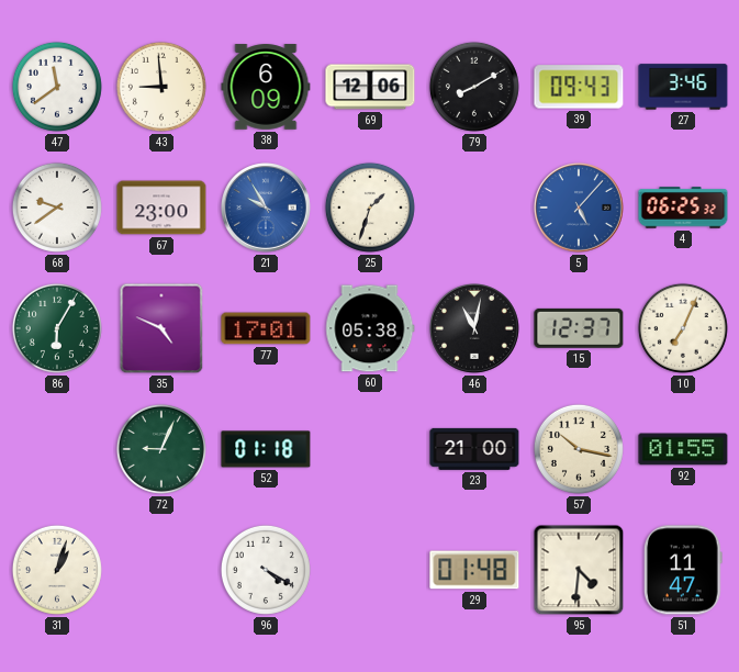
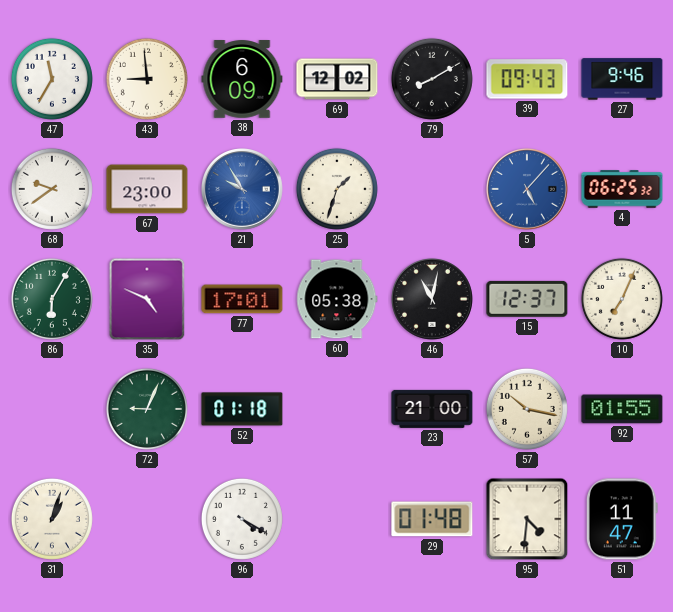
47: 11:39 -> 11:35 (52, 79)
69: 12:06 -> 12:02 (337, 79)
27: 3:46 -> 9:46 (622, 79)
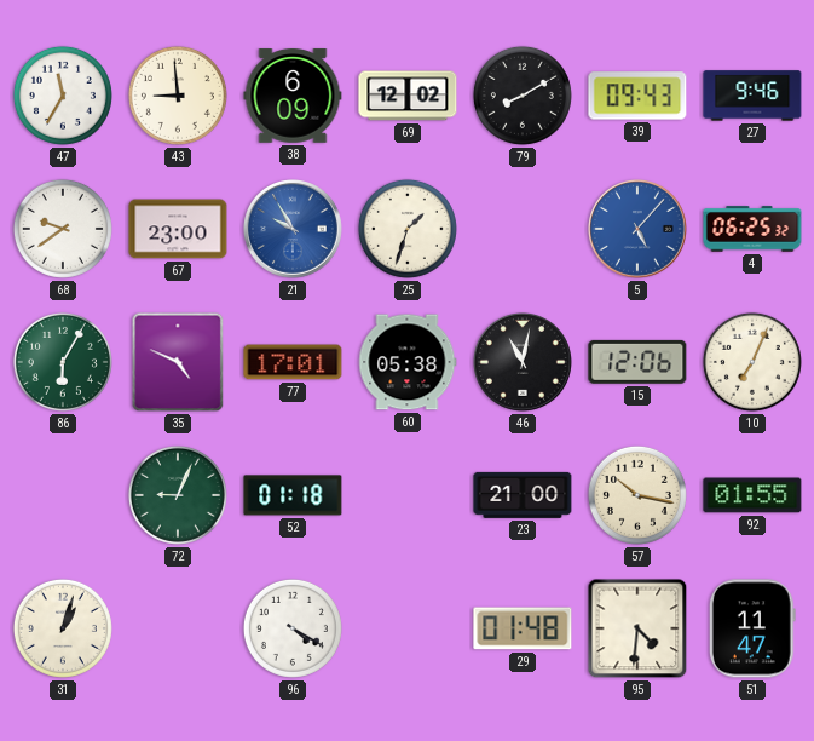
15: 12:37 -> 12:06 (637, 362)
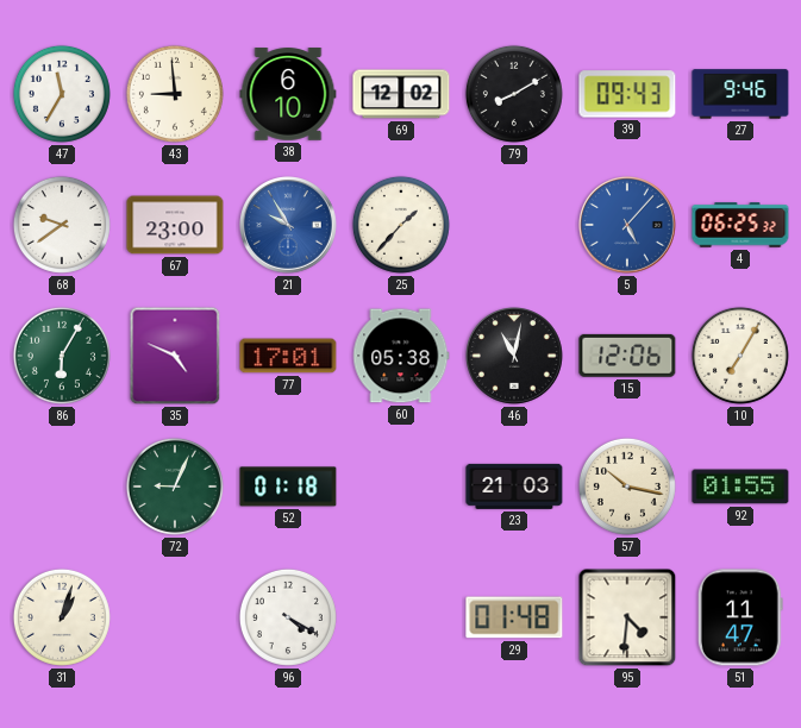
38: 6:09 -> 6:10 (288, 94)
25: 1:33 -> 1:37 (401, 225)
10: 7:04 -> 7:05 (740, 356)
23: 21:00 -> 21:03 (514, 487)
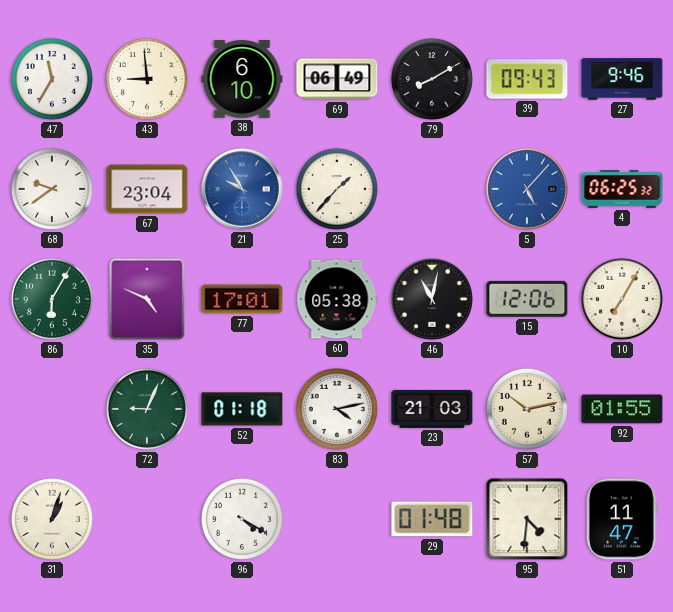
69: 12:02 -> 06:49 (337, 79)
67: 23:00 -> 23:04 (147, 189)
83: none -> 4:13 (337, 409)
57: 10:17 -> 10:13 (527, 409)
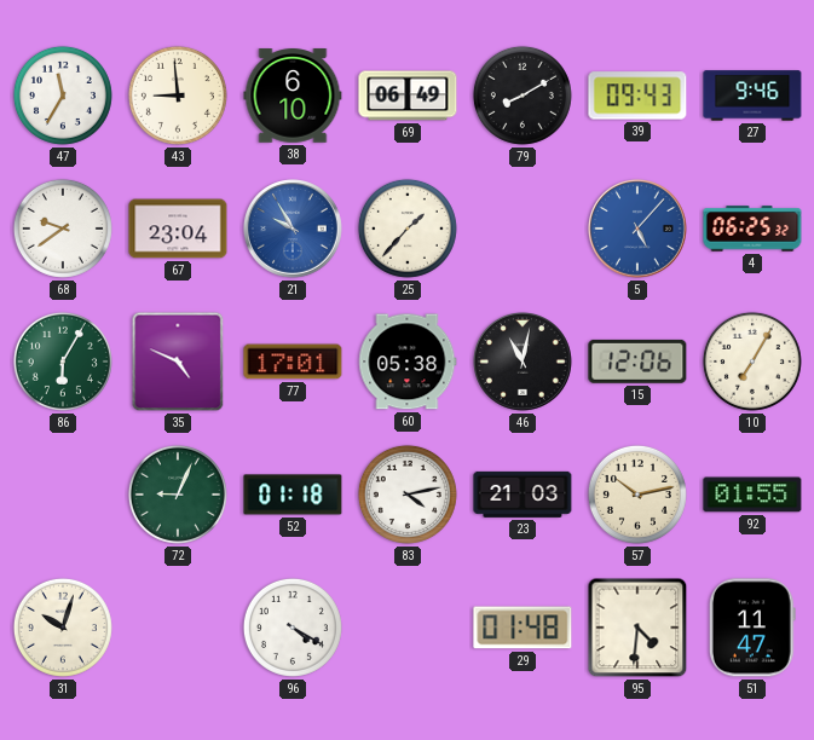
31: 1:03 -> 10:03 (63, 628)
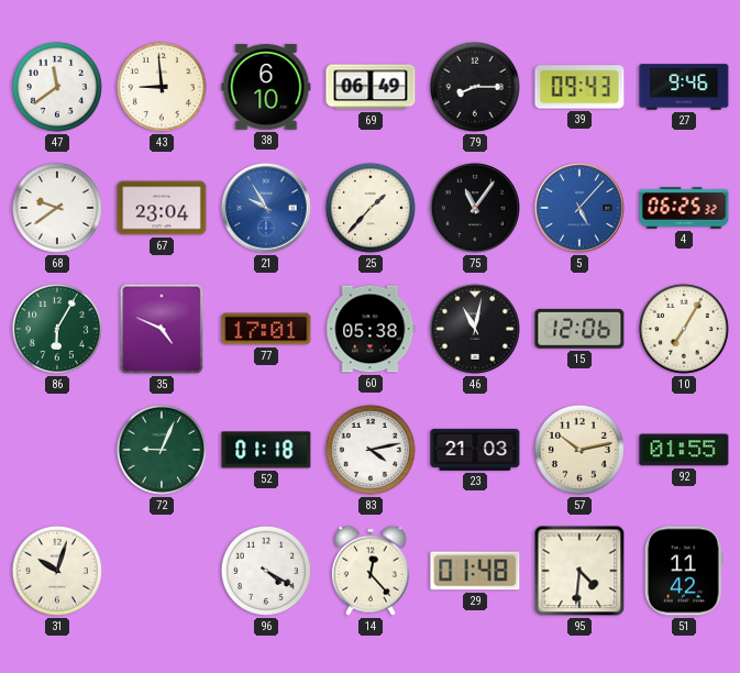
47: 11:35 -> 11:39 (57, 87)
79: 8:10 -> 8:15 (475, 87)
75: none -> 11:06 (476, 209)
14: none -> 12:23 (371, 571)
51: 11:47 -> 11:42 (684, 571)
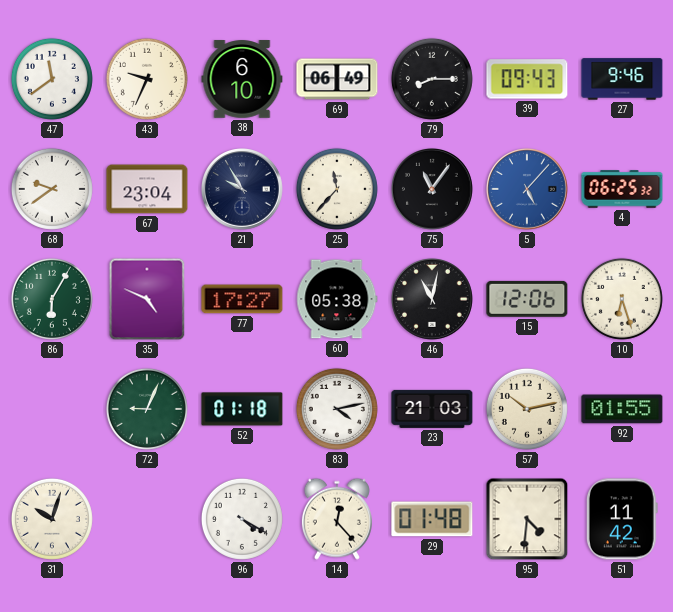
43: 8:59 -> 9:34 (147, 79)
21 dial: blue -> navy (243, 190)
25: 1:37 -> 11:37 (337, 189)
77: 17:01 -> 17:27 (242, 299)
10: 7:05 -> 6:27 (622, 299)
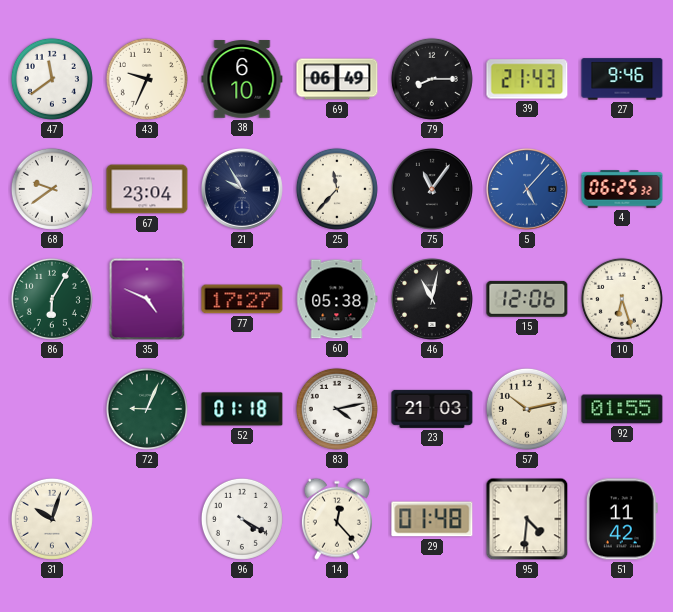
39: 09:43 -> 21:43 (527, 79)
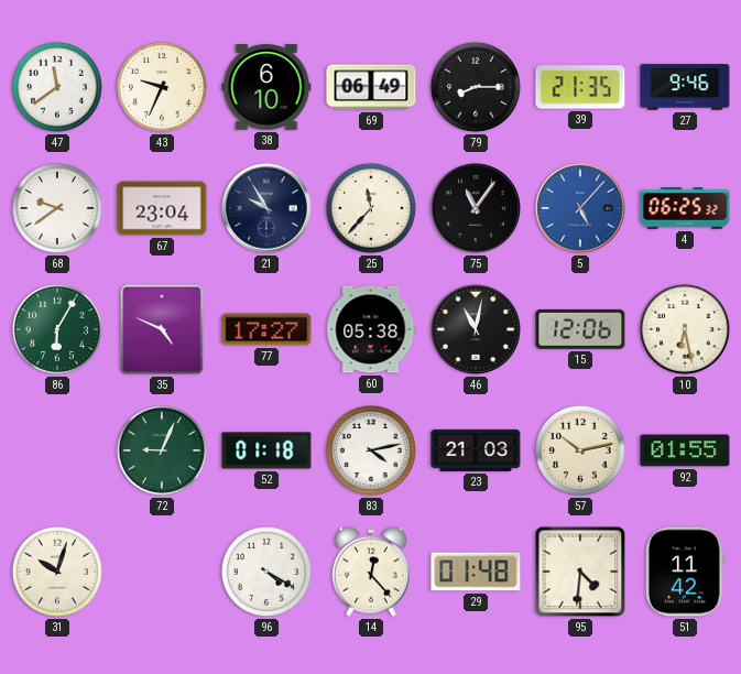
39: 21:43 -> 21:35 (580, 87)
10: 6:27 -> 6:28 (685, 329)
